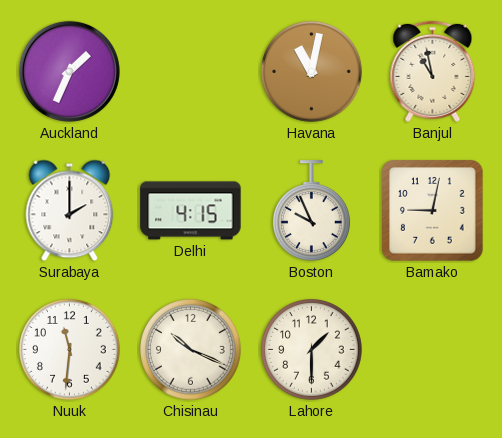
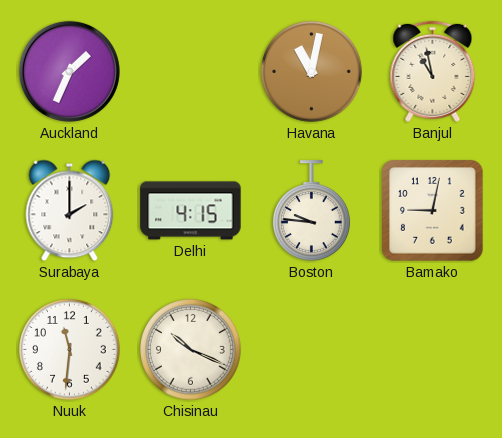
Boston: 9:56 -> 9:46 (312, 211)
Lahore: 1:30 -> none (312, 350)
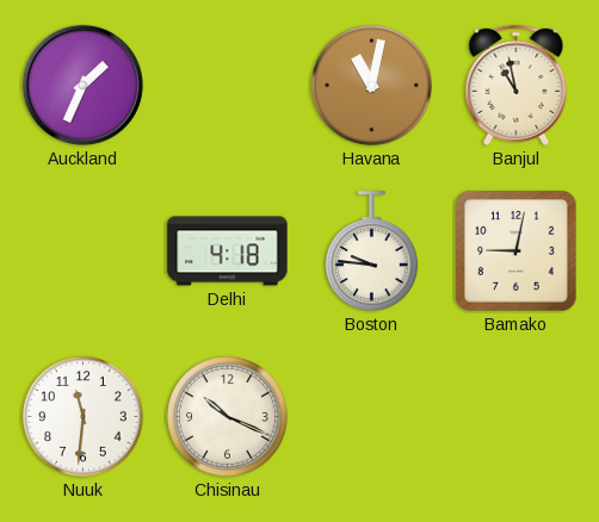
Surabaya: 2:00 -> none (70, 211)
Delhi: 4:15 -> 4:18 (228, 251)
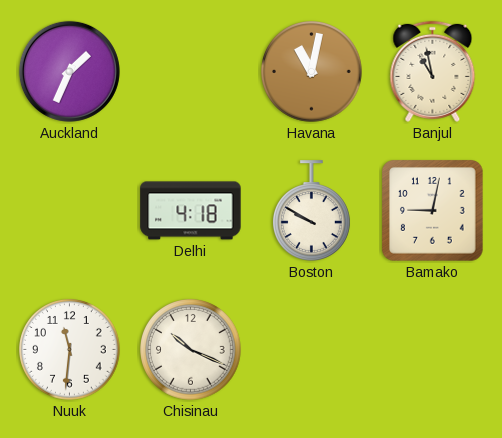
Boston: 9:46 -> 9:50 (312, 211)
